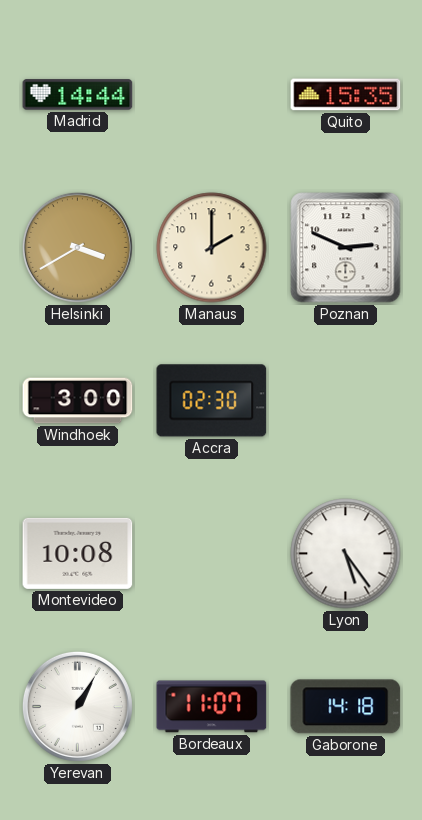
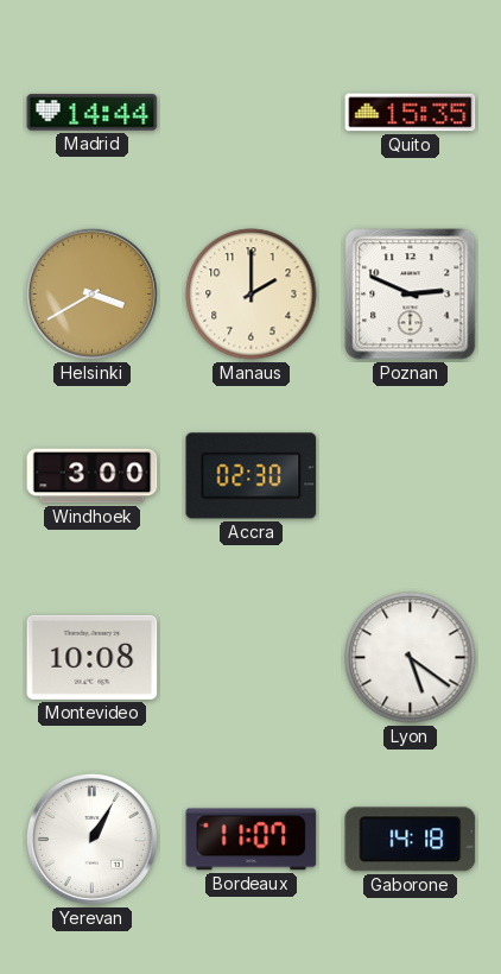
Lyon: 5:24 -> 5:21 (411, 658)
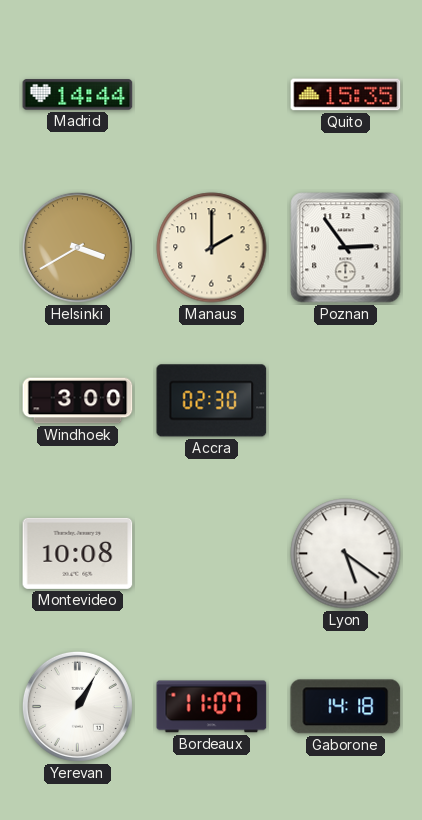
Poznan: 2:49 -> 2:54 (346, 248)
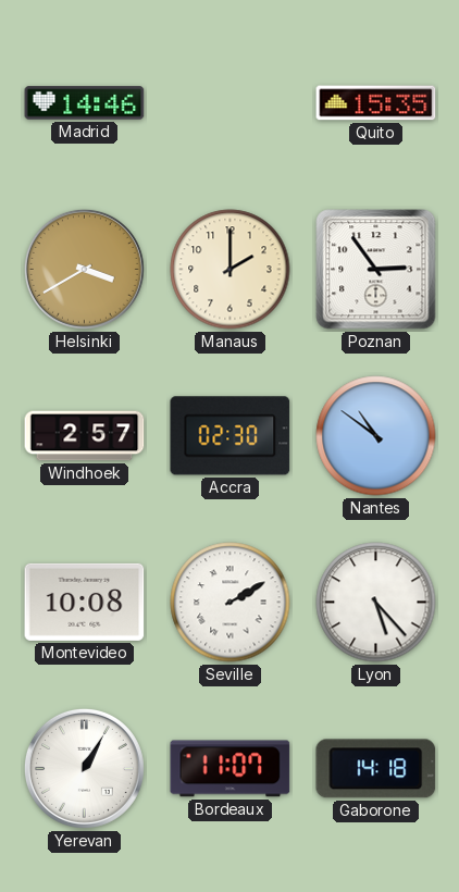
Madrid: 14:44 -> 14:46 (85, 103)
Windhoek: 3:00 -> 2:57 (85, 436)
Nantes: none -> 10:51 (376, 436)
Seville: none -> 2:10 (231, 603)
Lyon: 5:21 -> 5:23 (376, 603)
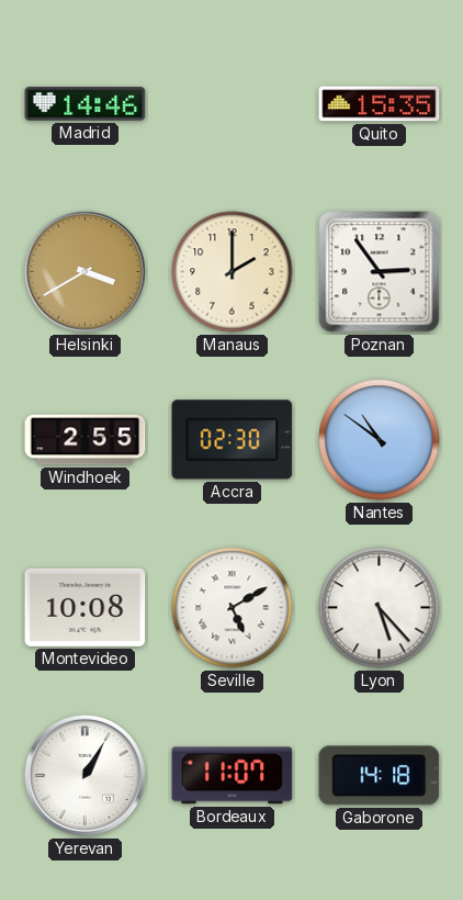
Windhoek: 2:57 -> 2:55 (86, 440)
Seville: 2:10 -> 5:10 (233, 608)
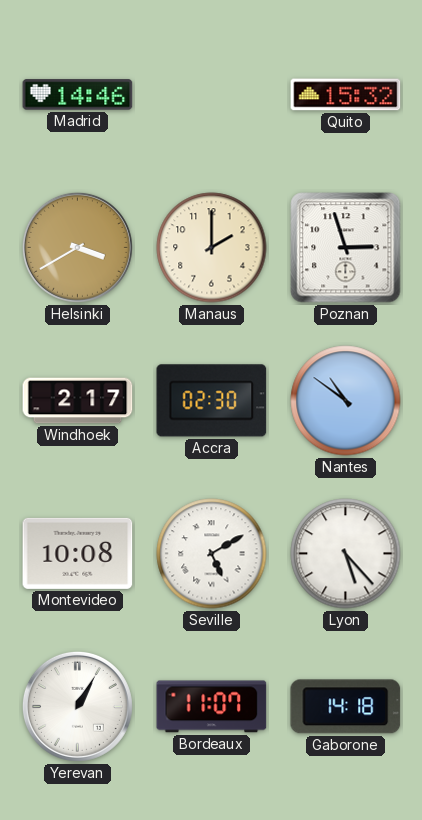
Quito: 15:35 -> 15:32 (346, 95)
Poznan: 2:54 -> 2:57 (346, 248)
Windhoek: 2:55 -> 2:17 (78, 401)
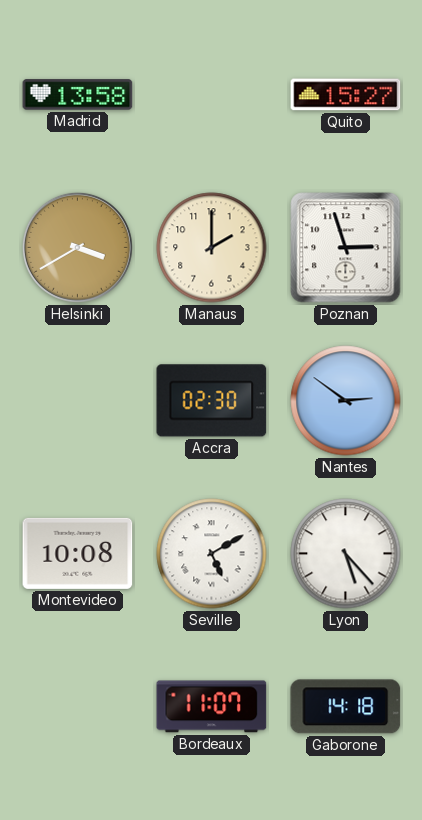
Madrid: 14:46 -> 13:58 (78, 95)
Quito: 15:32 -> 15:27 (346, 95)
Windhoek: 2:17 -> none (78, 401)
Nantes: 10:51 -> 2:51 (346, 401)
Yerevan: 1:05 -> none (77, 706)
